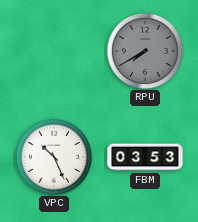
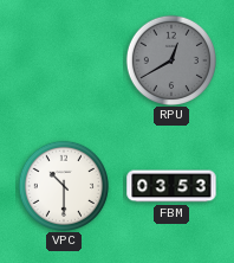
RPU: 7:40 -> 12:40 (170, 59)
VPC: 10:26 -> 10:30 (63, 185)
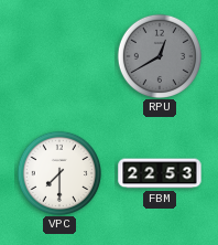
VPC: 10:30 -> 7:30 (58, 172)
FBM: 03:53 -> 22:53 (160, 173)
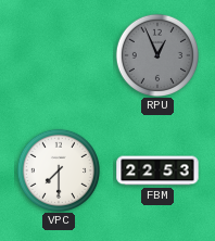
RPU: 12:40 -> 12:56 (156, 54)
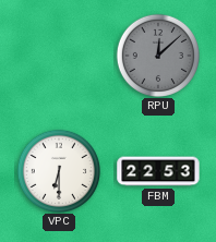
RPU: 12:56 -> 12:08 (157, 55)
VPC: 7:30 -> 6:30 (58, 170)
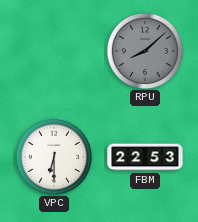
RPU: 12:08 -> 8:08 (144, 50)
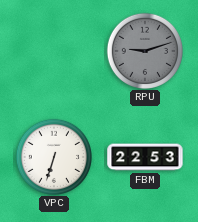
RPU: 8:08 -> 9:12 (144, 50)
VPC: 6:30 -> 6:33 (53, 156)
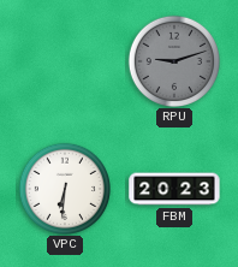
VPC: 6:33 -> 6:31 (64, 188)
FBM: 22:53 -> 20:23 (174, 189)
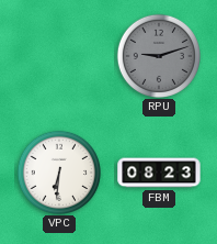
FBM: 20:23 -> 08:23 (159, 173)
